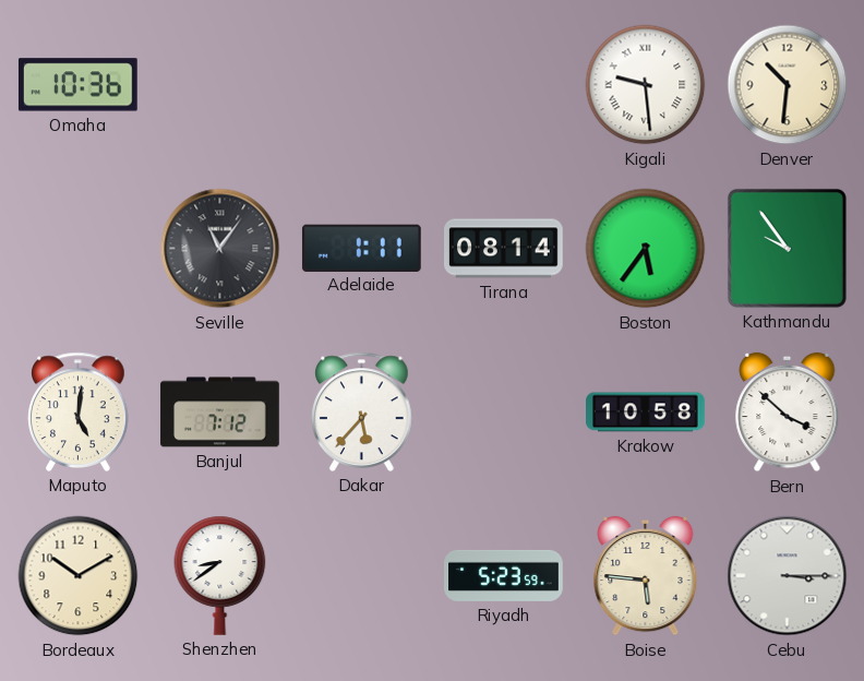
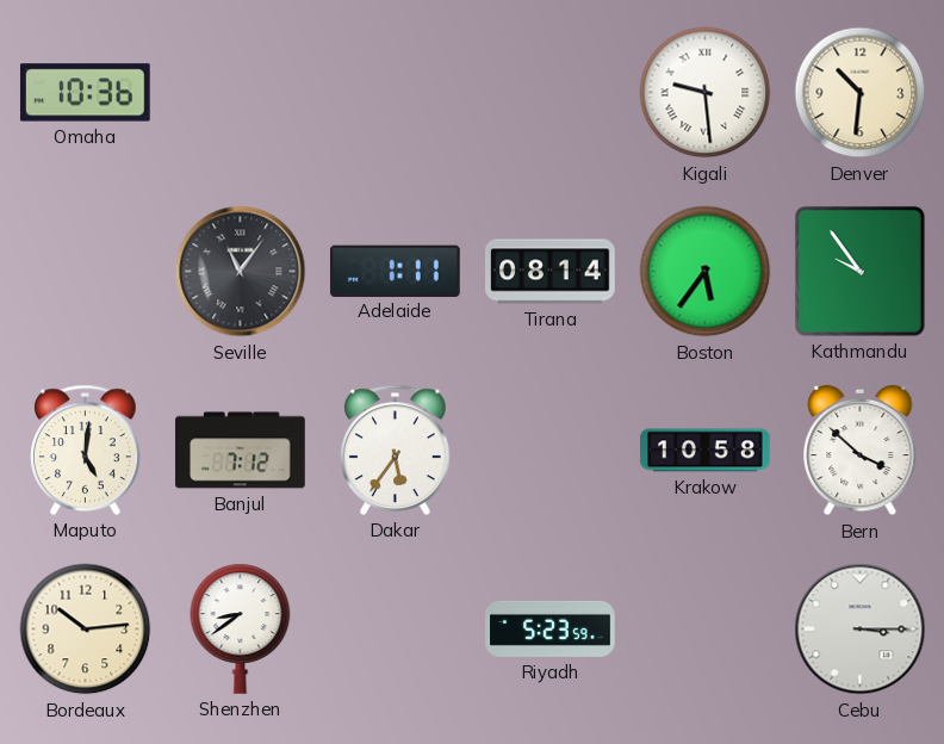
Dakar: 5:37 -> 5:36 (396, 449)
Bordeaux: 10:10 -> 10:14 (86, 630)
Boise: 5:46 -> none (646, 576)
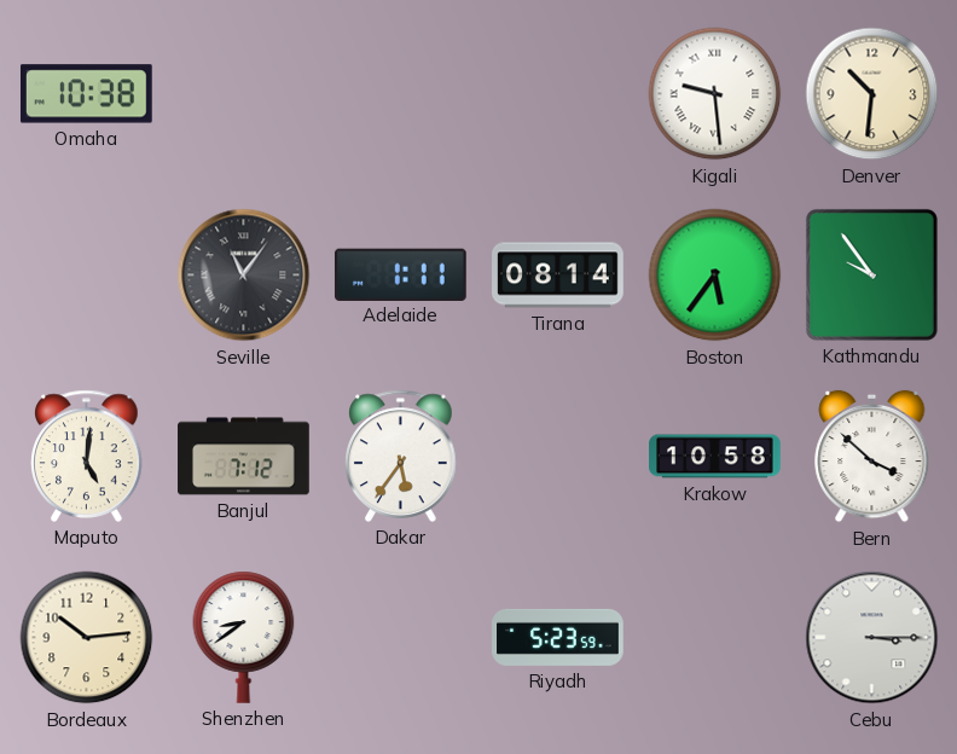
Omaha: 10:36 -> 10:38 (86, 94)
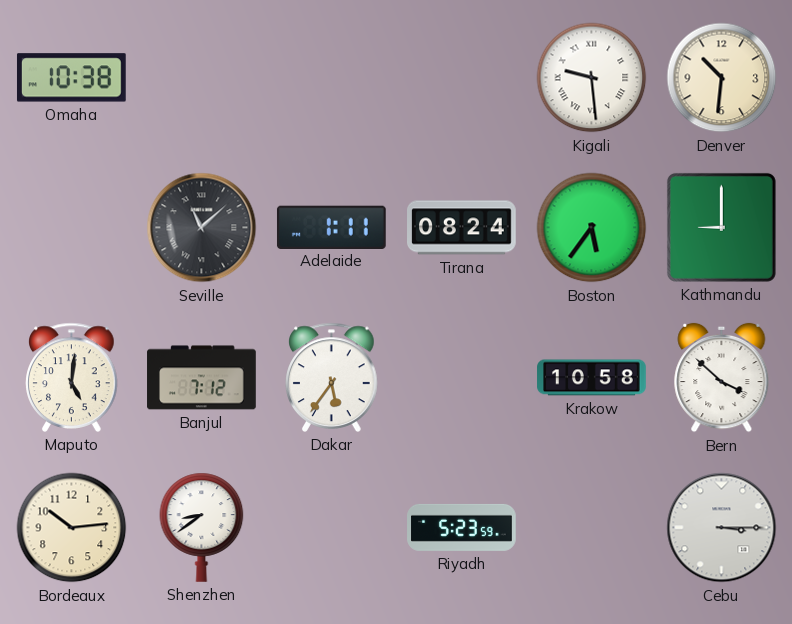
Seville: 11:06 -> 11:08 (202, 228)
Tirana: 08:14 -> 08:24 (462, 228)
Kathmandu: 9:54 -> 9:00 (721, 227)
